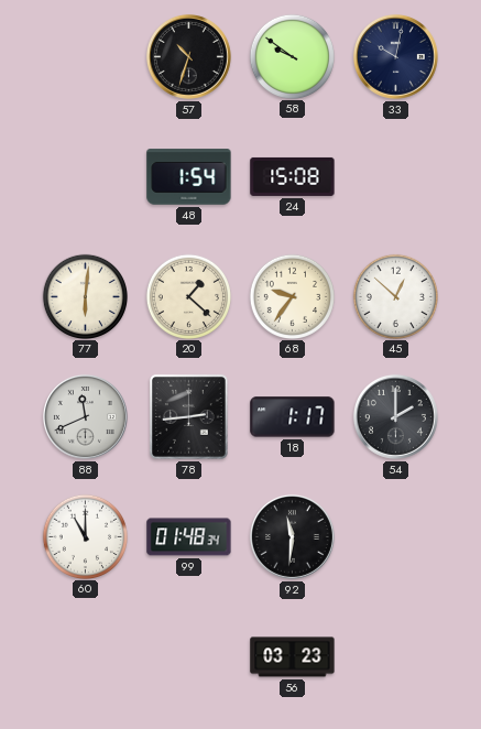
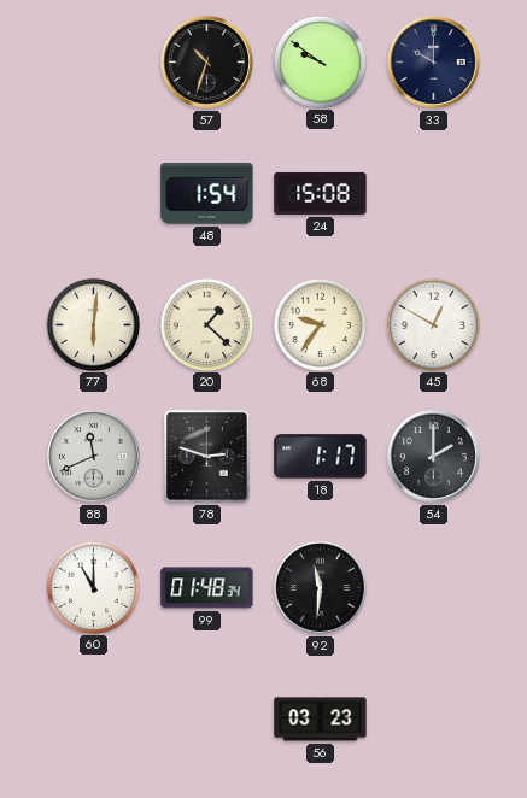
33: 10:02 -> 10:00 (433, 61)
45: 12:52 -> 12:50 (433, 324)
78: 2:44 -> 2:48 (206, 456)
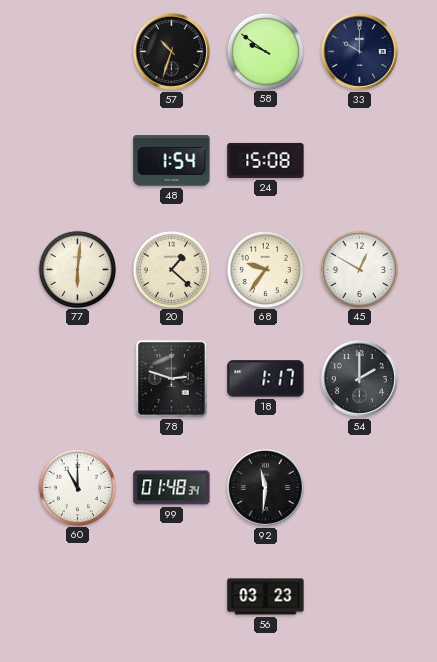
88: 11:41 -> none (93, 456)
